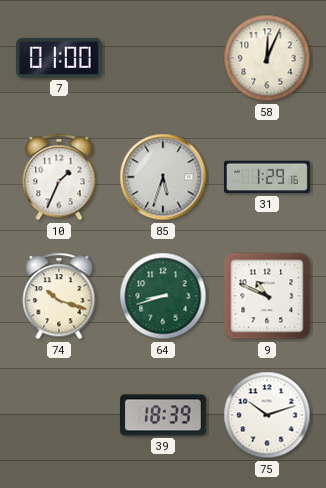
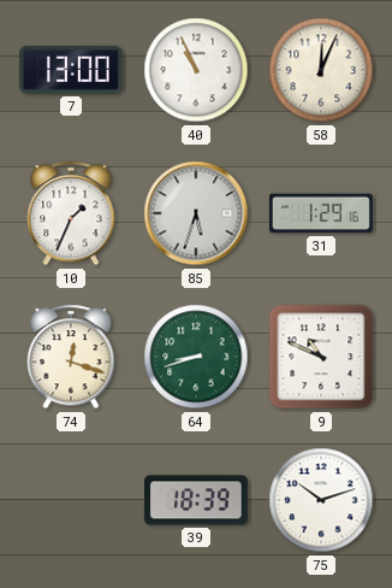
7: 01:00 -> 13:00 (71, 70)
40: none -> 10:56 (196, 70)
74: 10:18 -> 12:18 (71, 357)
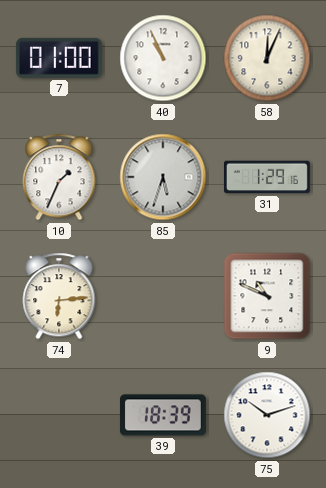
7: 13:00 -> 01:00 (59, 58)
74: 12:18 -> 6:14 (59, 296)
64: 8:42 -> none (196, 357)
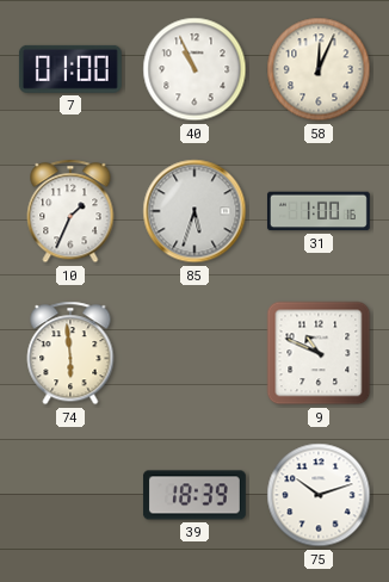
31: 1:29 -> 1:00 (319, 211)
74: 6:14 -> 5:59 (70, 353)
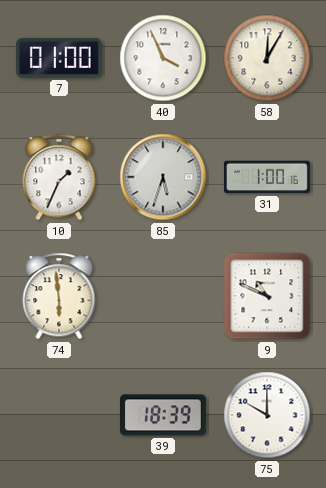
40: 10:56 -> 3:56 (163, 58)
58: 12:04 -> 12:05 (267, 58)
75: 10:12 -> 10:00 (267, 415)
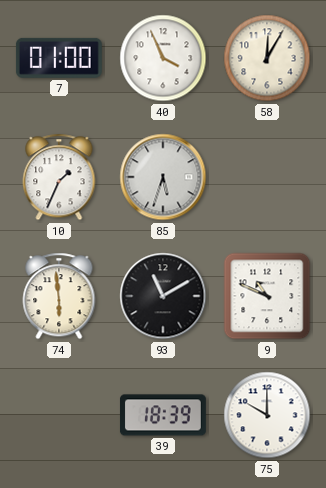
31: 1:00 -> none (267, 177)
93: none -> 11:10 (163, 296)
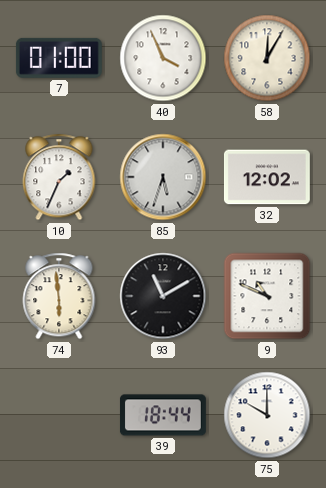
32: none -> 12:02 (267, 177)
39: 18:39 -> 18:44 (163, 415)
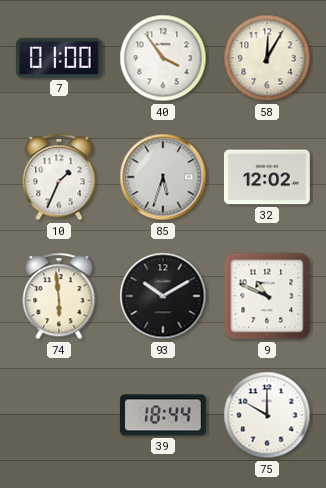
40: 3:56 -> 3:54 (163, 58)
93: 11:10 -> 10:10 (163, 296)
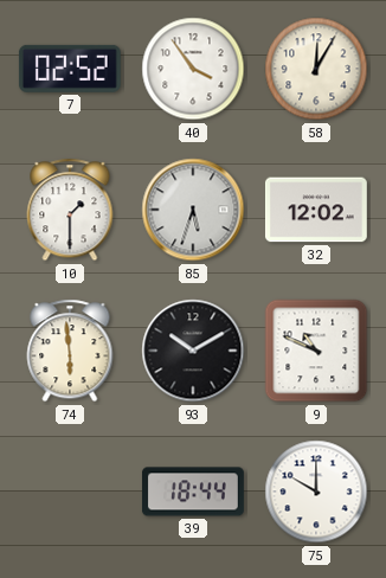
7: 01:00 -> 02:52 (70, 69)
10: 1:34 -> 1:30 (70, 210)
